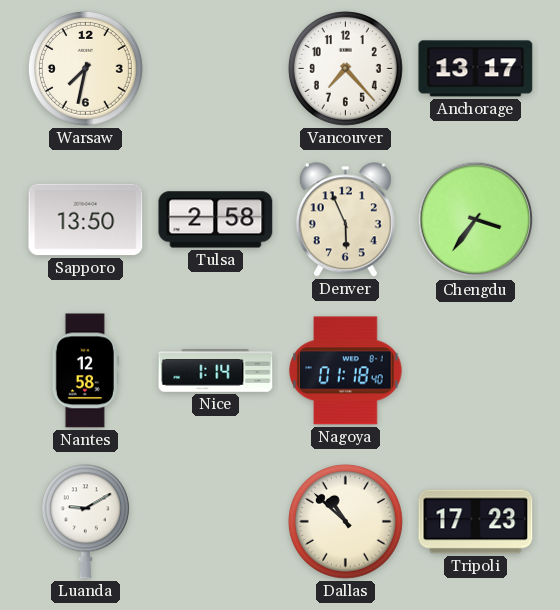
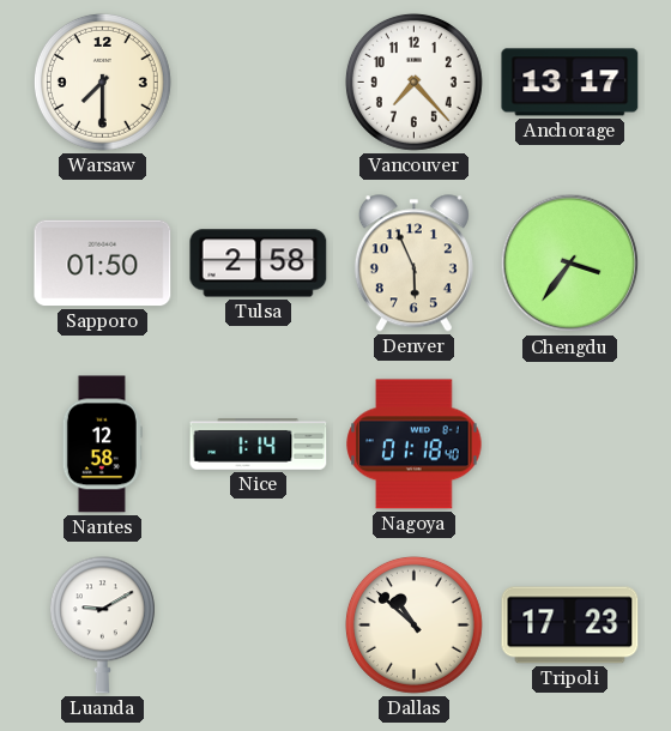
Warsaw: 7:32 -> 7:30 (102, 81)
Sapporo: 13:50 -> 01:50 (103, 264)
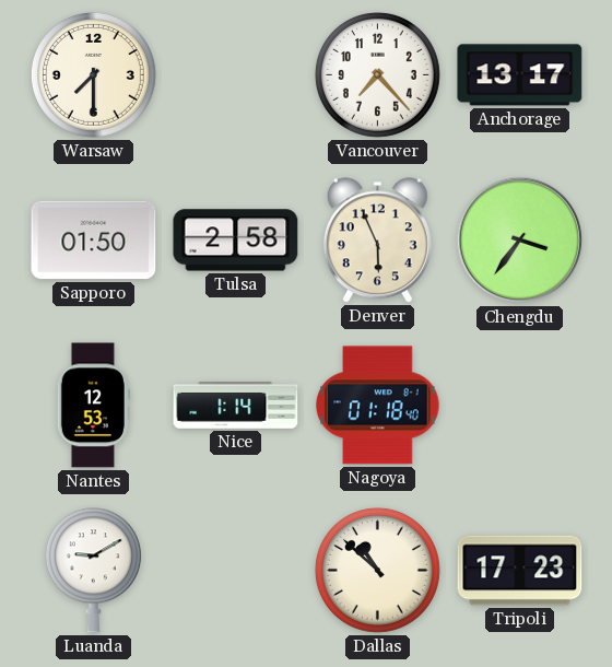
Nantes: 12:58 -> 12:53 (93, 406)
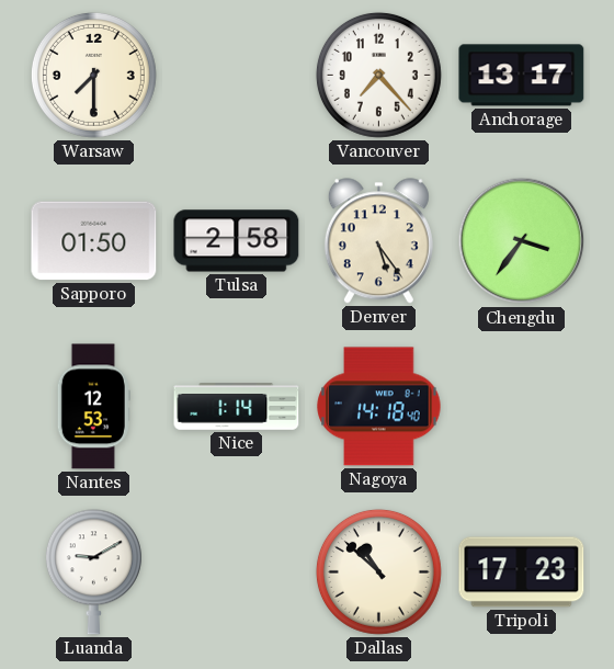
Denver: 5:56 -> 5:24 (378, 241)
Nagoya: 01:18 -> 14:18 (379, 407)
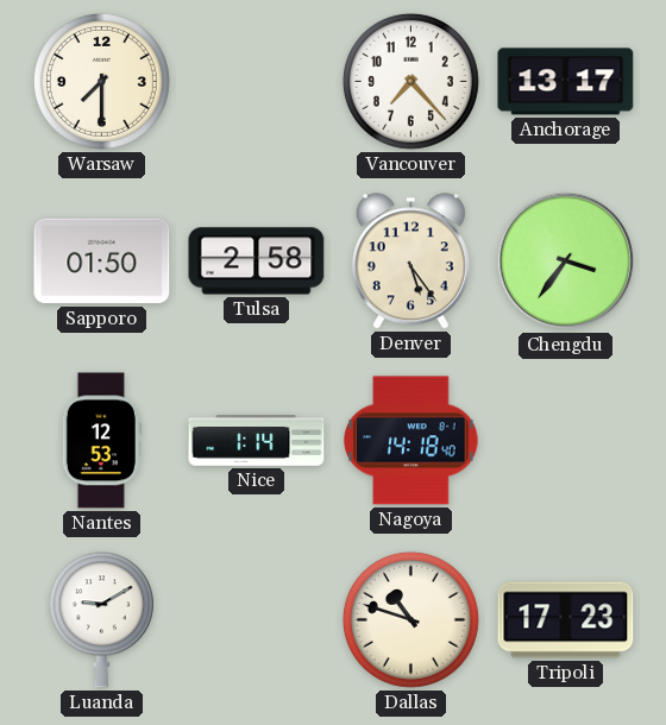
Dallas: 10:52 -> 10:48 (410, 619)
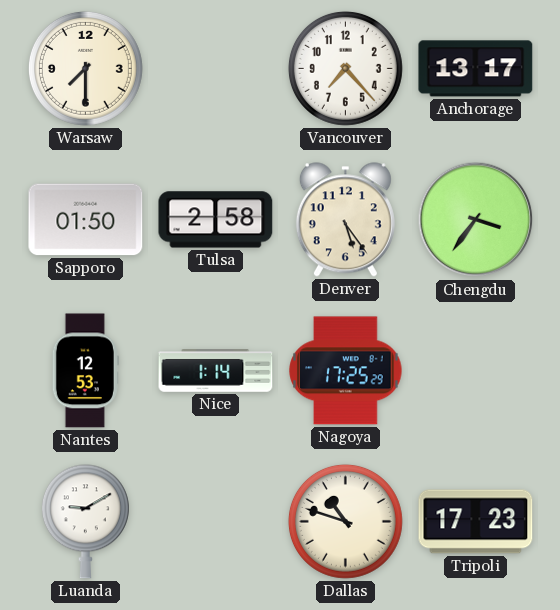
Nagoya: 14:18 -> 17:25 (346, 371)
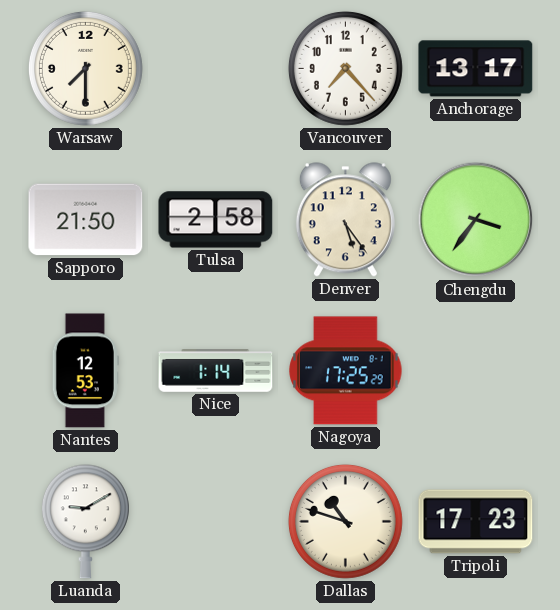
Sapporo: 01:50 -> 21:50 (86, 220)
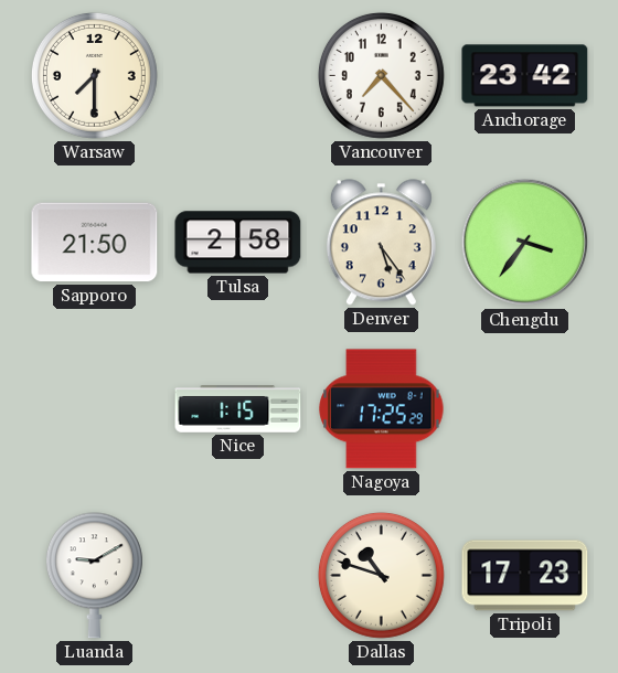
Anchorage: 13:17 -> 23:42 (525, 76)
Nantes: 12:53 -> none (85, 371)
Nice: 1:14 -> 1:15 (238, 409)
